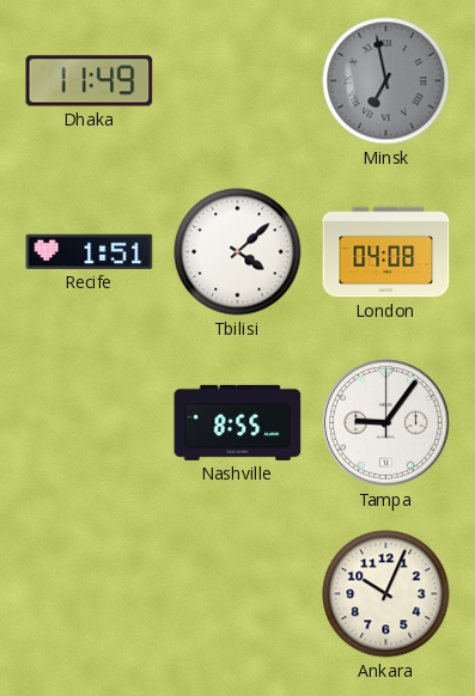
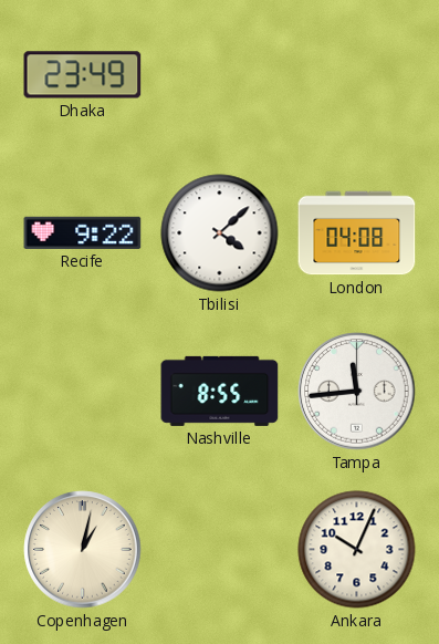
Dhaka: 11:49 -> 23:49 (83, 75)
Minsk: 6:58 -> none (386, 81)
Recife: 1:51 -> 9:22 (83, 232)
Tampa: 9:06 -> 11:44 (357, 392)
Copenhagen: none -> 1:02 (83, 550)
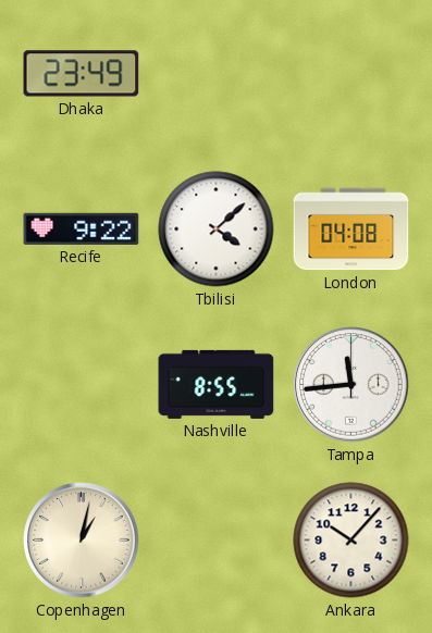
Ankara: 10:04 -> 10:07 (351, 541)
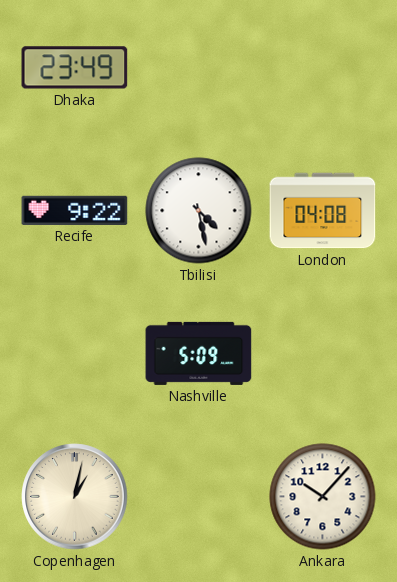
Tbilisi: 4:08 -> 4:28 (199, 211)
Nashville: 8:55 -> 5:09 (199, 353)
Tampa: 11:44 -> none (351, 385)
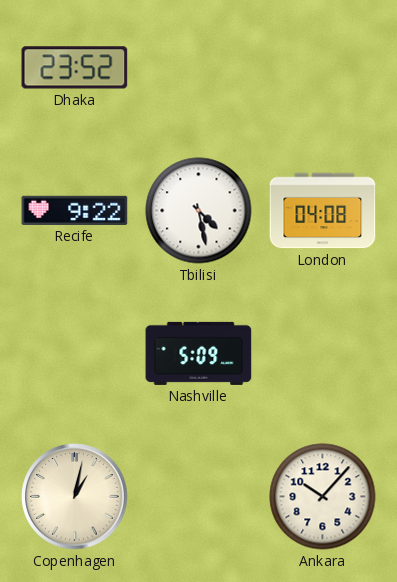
Dhaka: 23:49 -> 23:52 (75, 68)
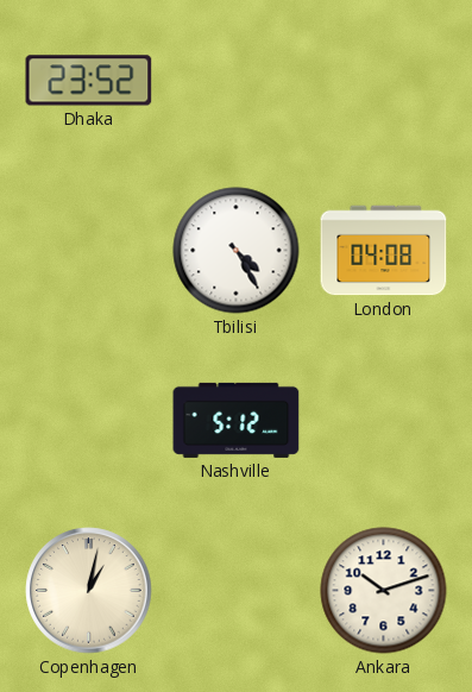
Recife: 9:22 -> none (75, 210)
Tbilisi: 4:28 -> 4:25 (237, 251)
Nashville: 5:09 -> 5:12 (237, 420)
Ankara: 10:07 -> 10:12 (384, 591)
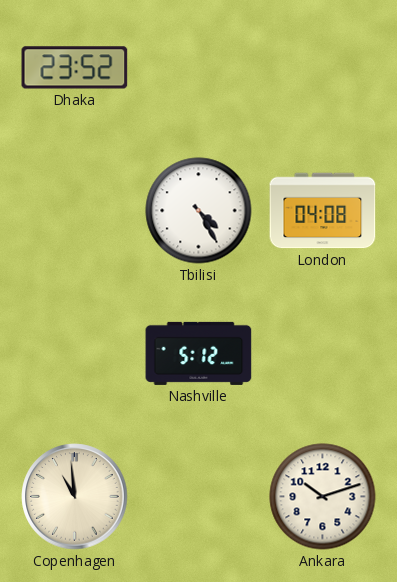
Copenhagen: 1:02 -> 10:59 (75, 497)
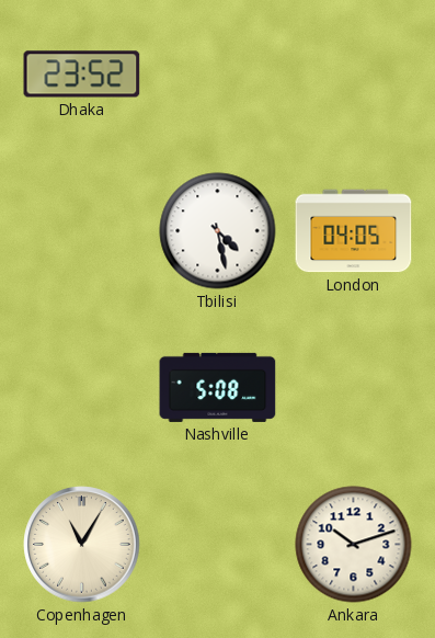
Tbilisi: 4:25 -> 4:28 (218, 231)
London: 04:08 -> 04:05 (354, 231)
Nashville: 5:12 -> 5:08 (218, 387)
Copenhagen: 10:59 -> 11:05 (82, 545)
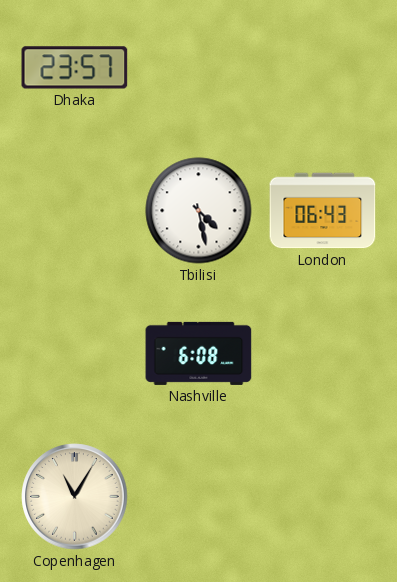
Dhaka: 23:52 -> 23:57 (75, 68)
London: 04:05 -> 06:43 (323, 211)
Nashville: 5:08 -> 6:08 (199, 353)
Ankara: 10:12 -> none (354, 545)
